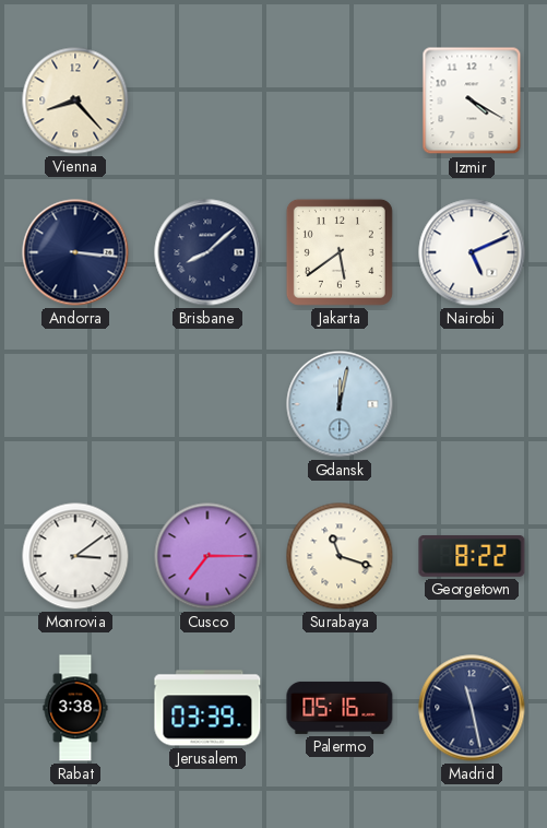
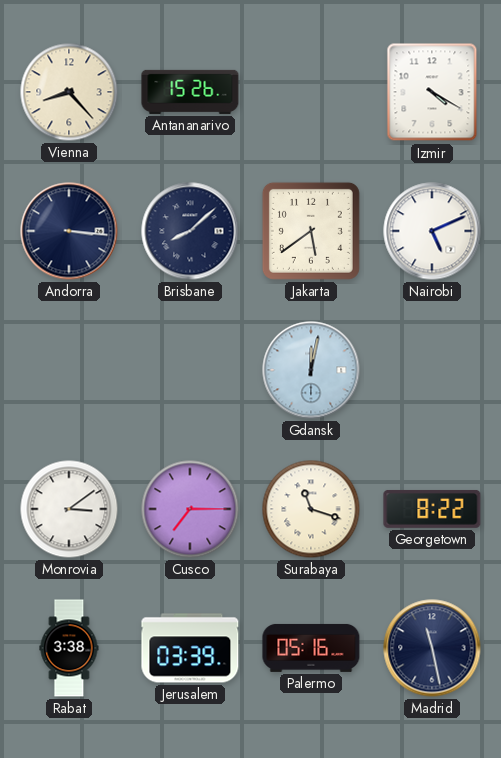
Antananarivo: none -> 15:26 (190, 92)
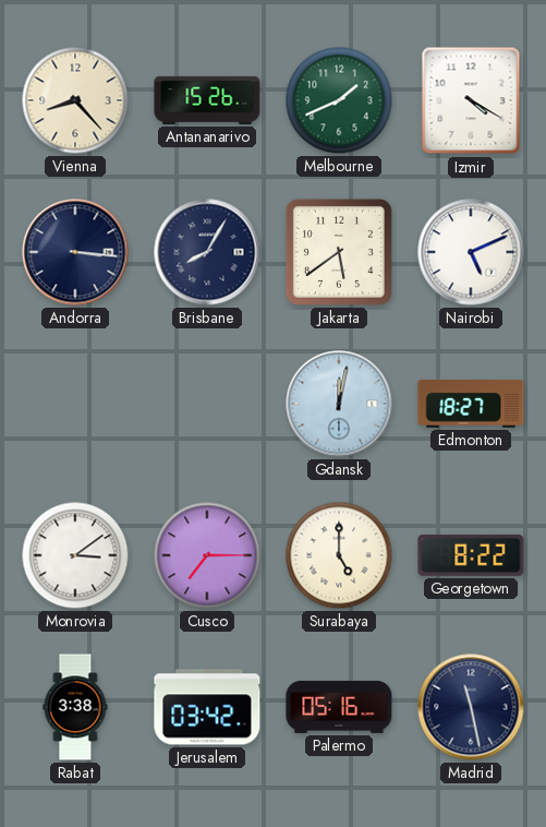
Melbourne: none -> 1:41 (339, 100)
Brisbane: 8:08 -> 8:05 (207, 252)
Edmonton: none -> 18:27 (471, 405)
Surabaya: 11:18 -> 5:00 (339, 555)
Jerusalem: 03:39 -> 03:42 (207, 707)
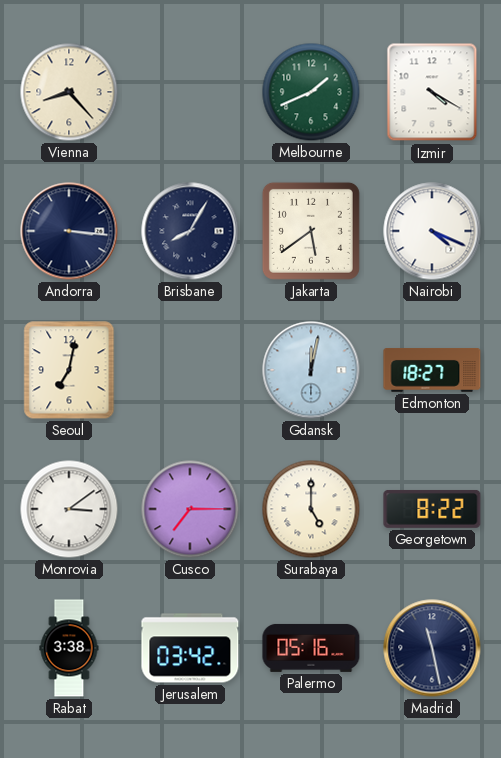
Antananarivo: 15:26 -> none (207, 100)
Nairobi: 5:11 -> 4:19 (432, 231)
Seoul: none -> 7:02 (69, 370)
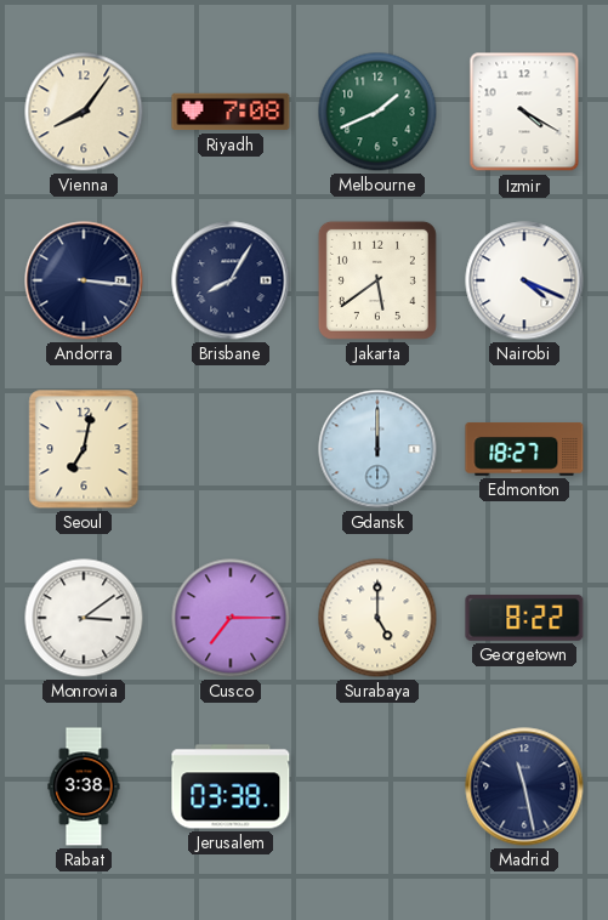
Vienna: 8:23 -> 8:06 (84, 112)
Riyadh: none -> 7:08 (231, 112)
Gdansk: 12:02 -> 12:00 (377, 449)
Jerusalem: 03:42 -> 03:38 (231, 786)
Palermo: 05:16 -> none (311, 648)
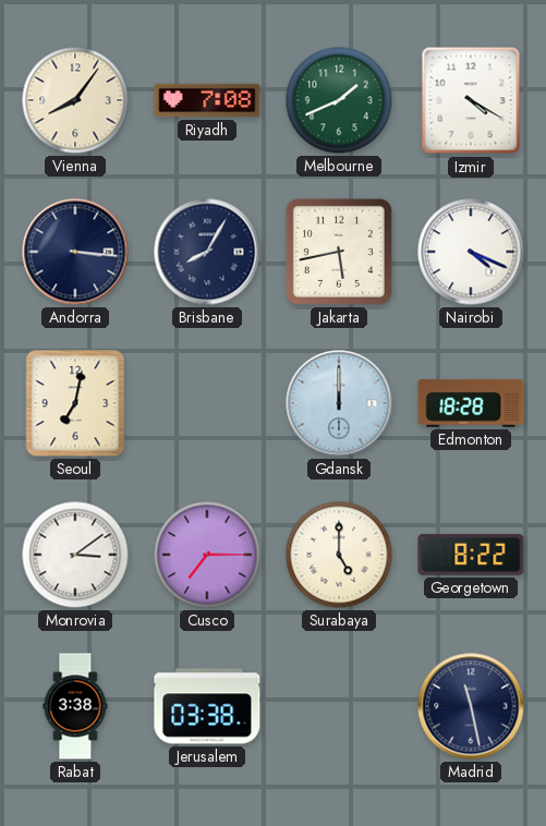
Jakarta: 5:39 -> 5:43 (339, 252)
Edmonton: 18:27 -> 18:28 (471, 404)
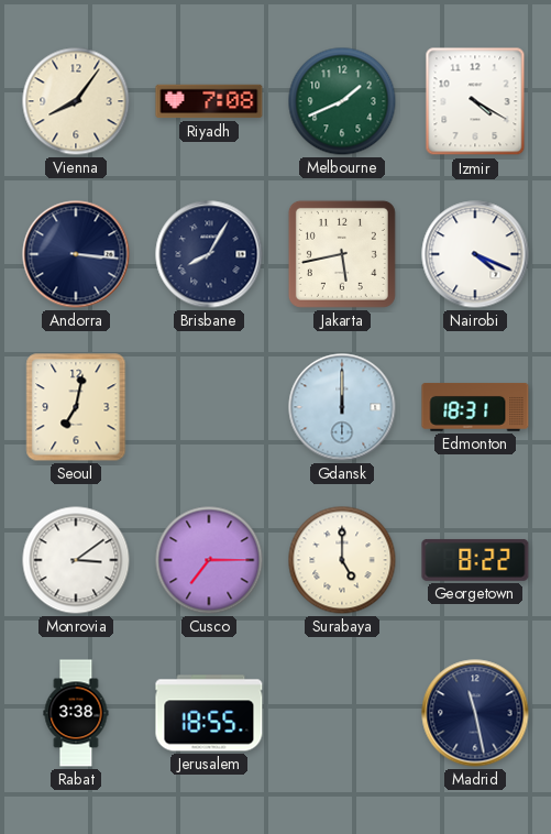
Edmonton: 18:28 -> 18:31 (475, 408)
Jerusalem: 03:38 -> 18:55 (209, 713)
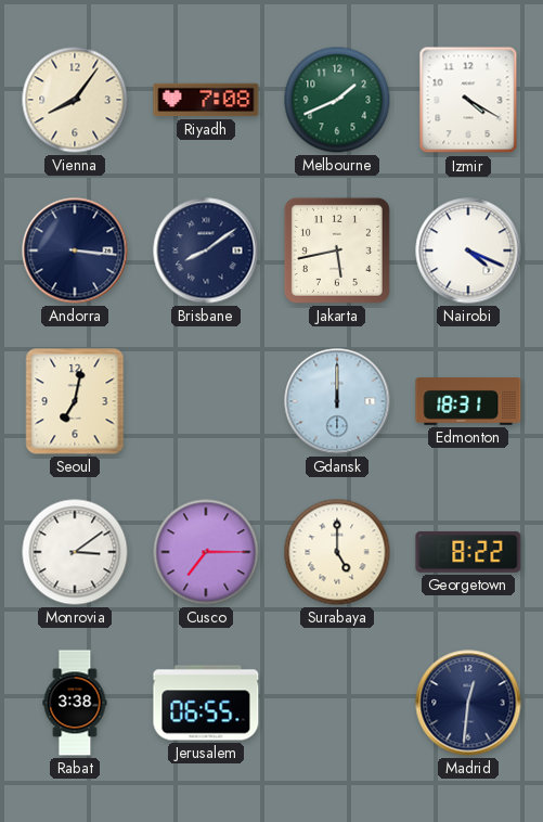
Brisbane: 8:05 -> 8:09 (206, 251)
Jerusalem: 18:55 -> 06:55 (206, 703)
Madrid: 11:28 -> 12:31 (468, 703)
